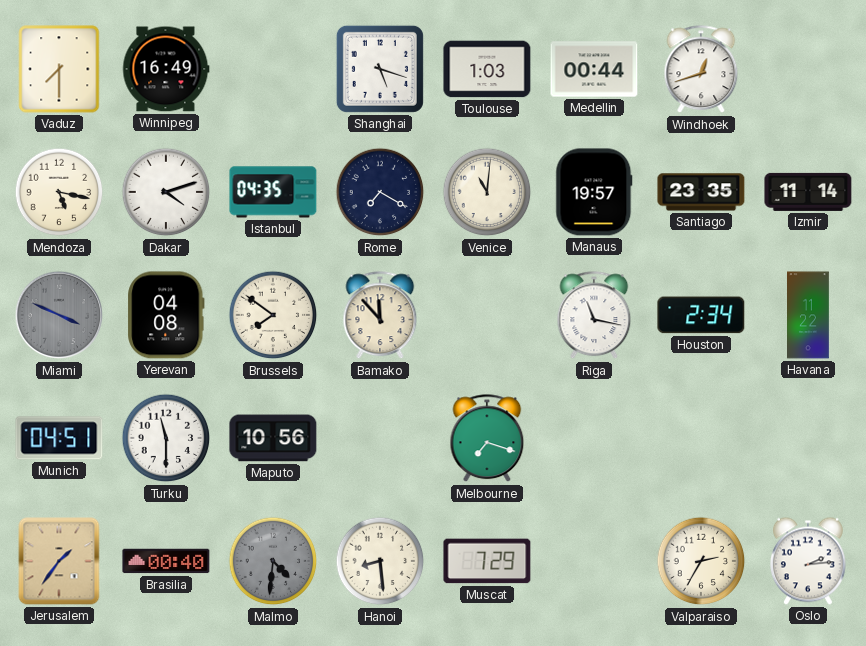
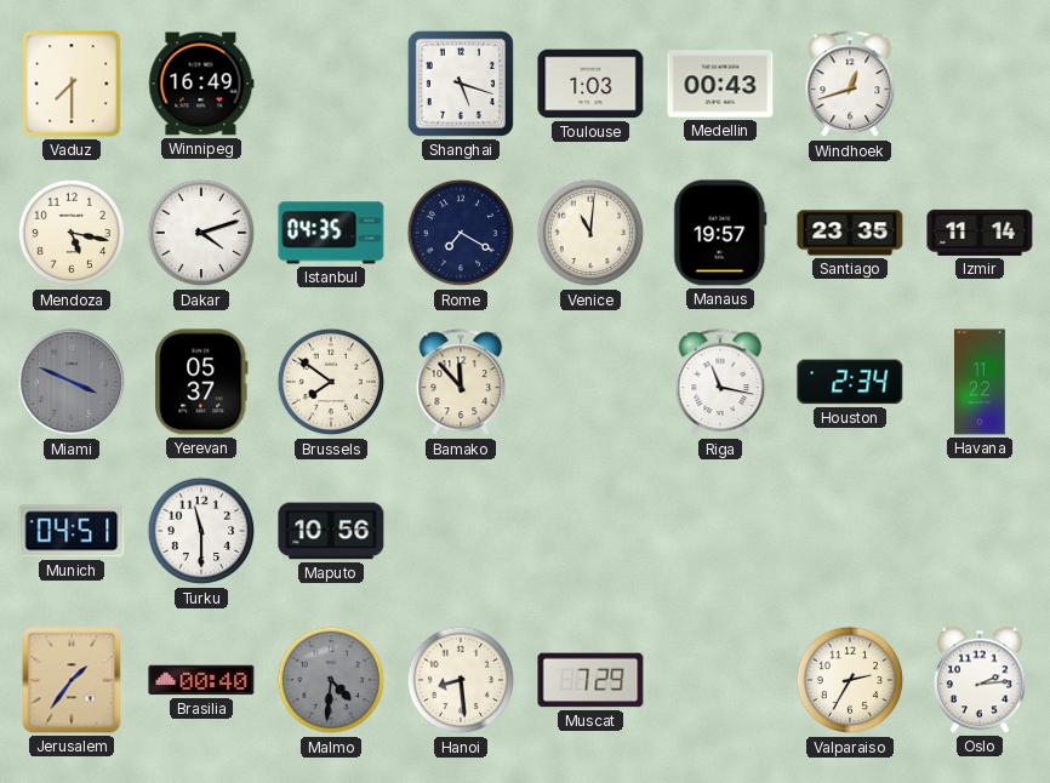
Medellin: 00:44 -> 00:43 (720, 84)
Yerevan: 04:08 -> 05:37 (201, 382)
Melbourne: 7:18 -> none (487, 439)
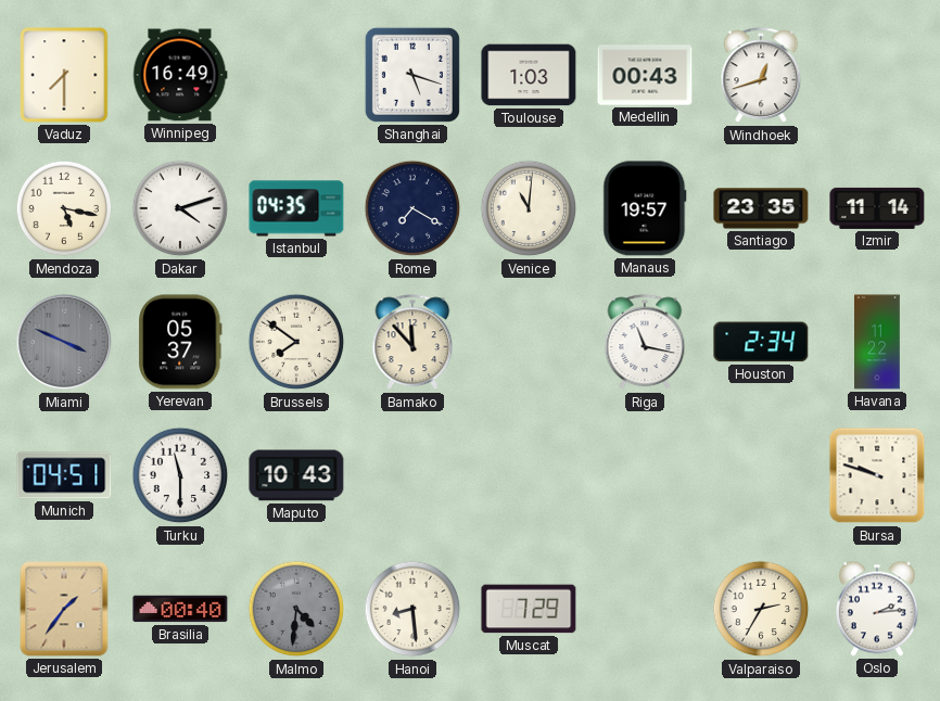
Maputo: 10:56 -> 10:43 (296, 475)
Bursa: none -> 9:48 (877, 475)
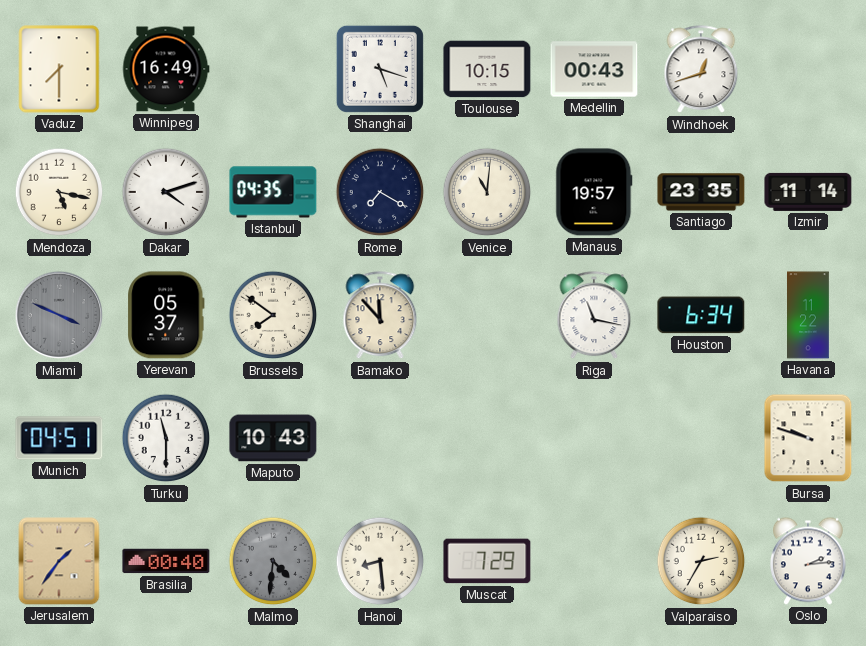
Toulouse: 1:03 -> 10:15 (487, 69)
Houston: 2:34 -> 6:34 (701, 315)
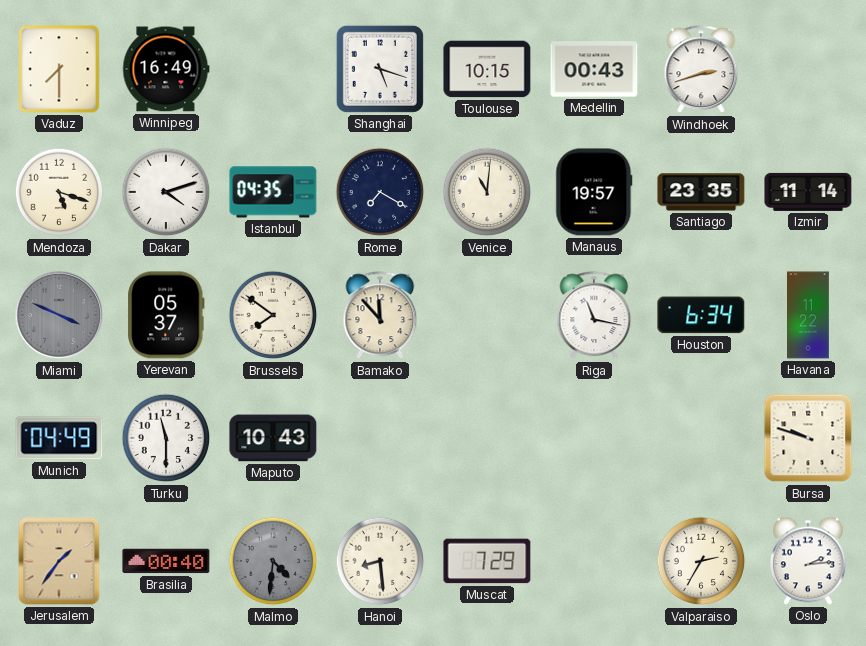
Windhoek: 12:42 -> 2:42 (701, 70)
Mendoza: 5:17 -> 5:18 (59, 192)
Munich: 04:51 -> 04:49 (59, 438)
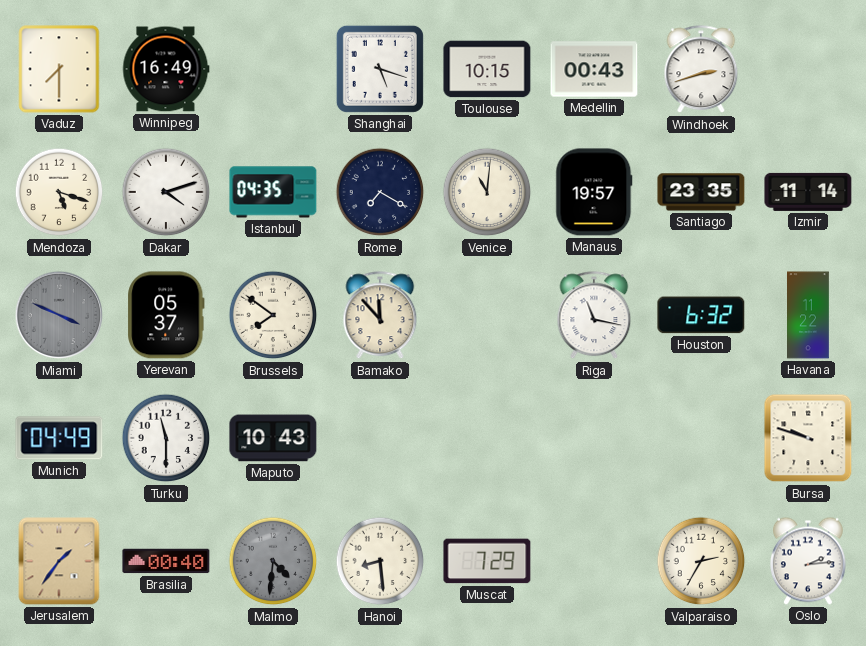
Houston: 6:34 -> 6:32 (701, 315)
